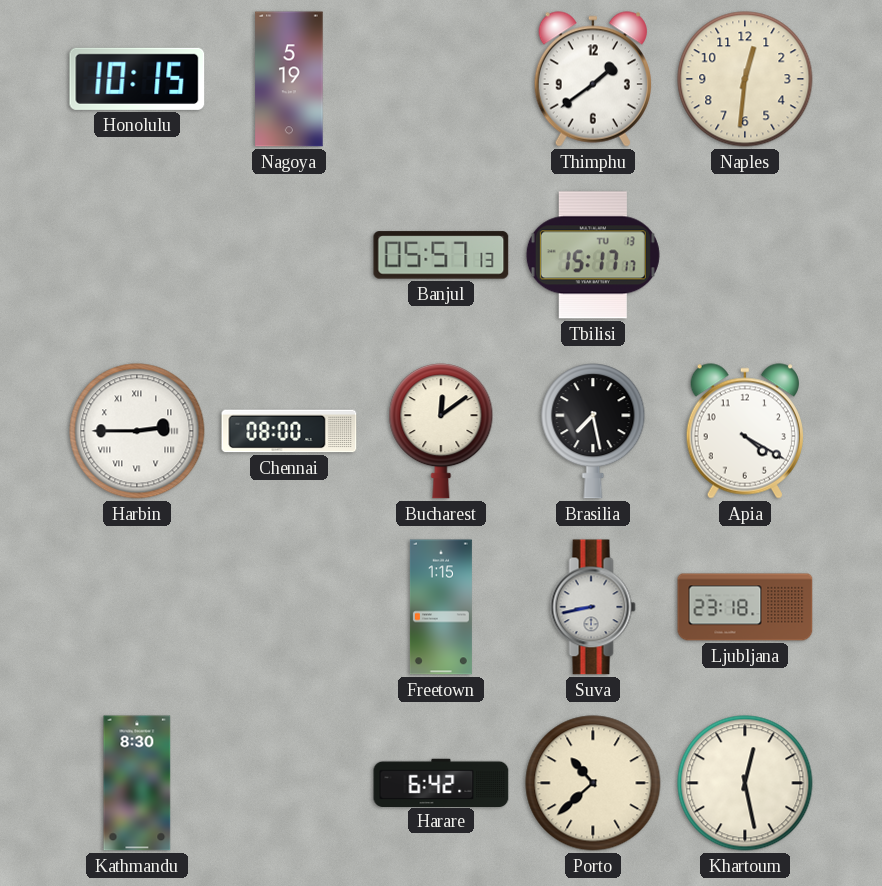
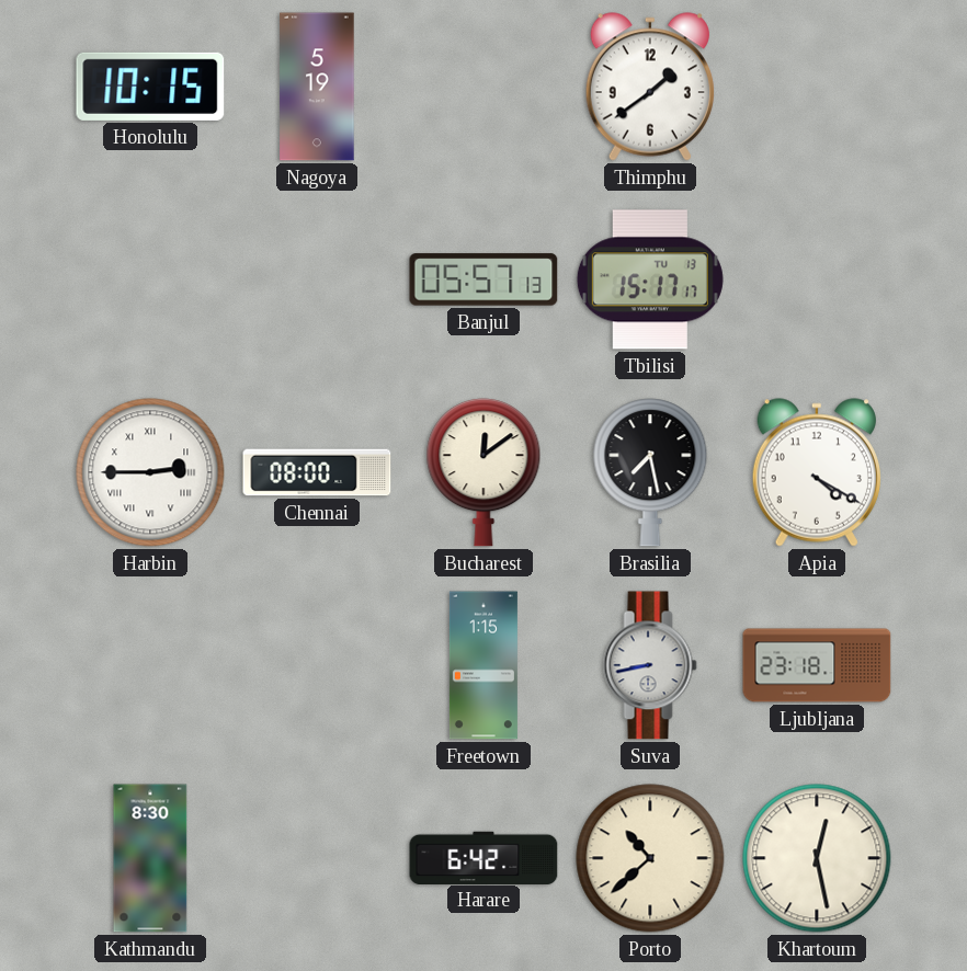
Naples: 12:31 -> none (745, 79)
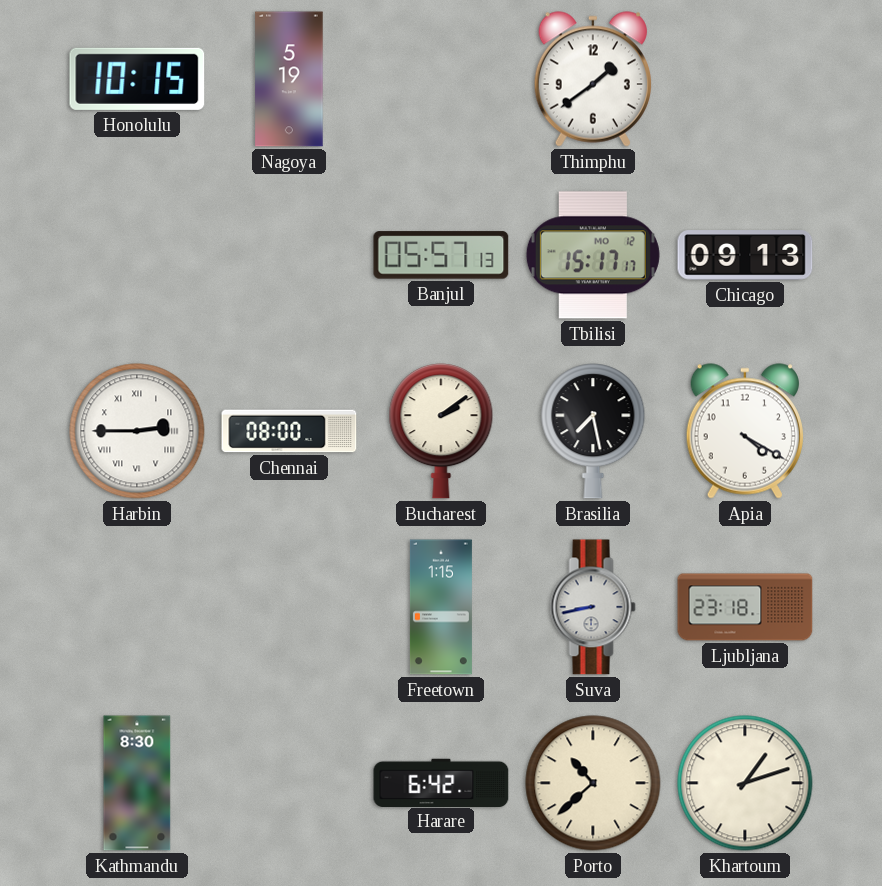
Tbilisi date: TU 13 -> MO 12 (593, 255)
Chicago: none -> 09:13 (745, 255)
Bucharest: 12:09 -> 2:09 (441, 431)
Khartoum: 12:28 -> 1:12 (745, 783)
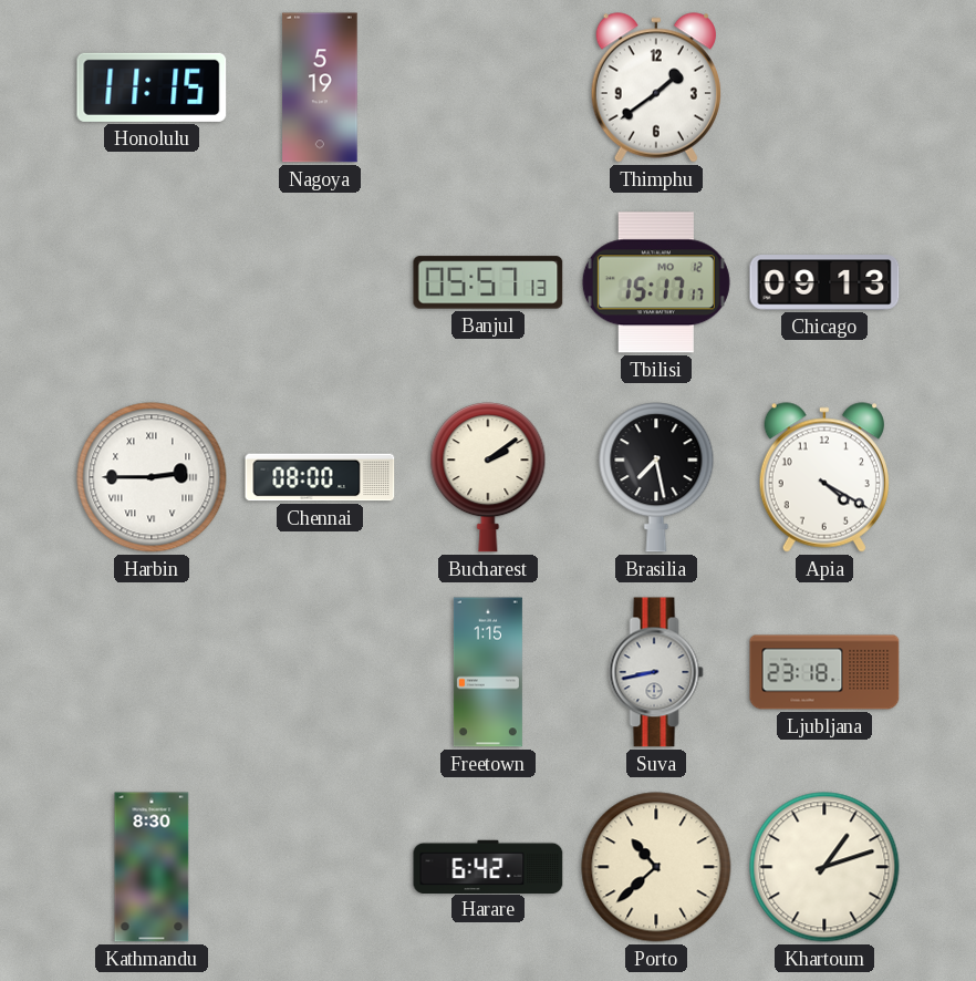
Honolulu: 10:15 -> 11:15 (152, 87)
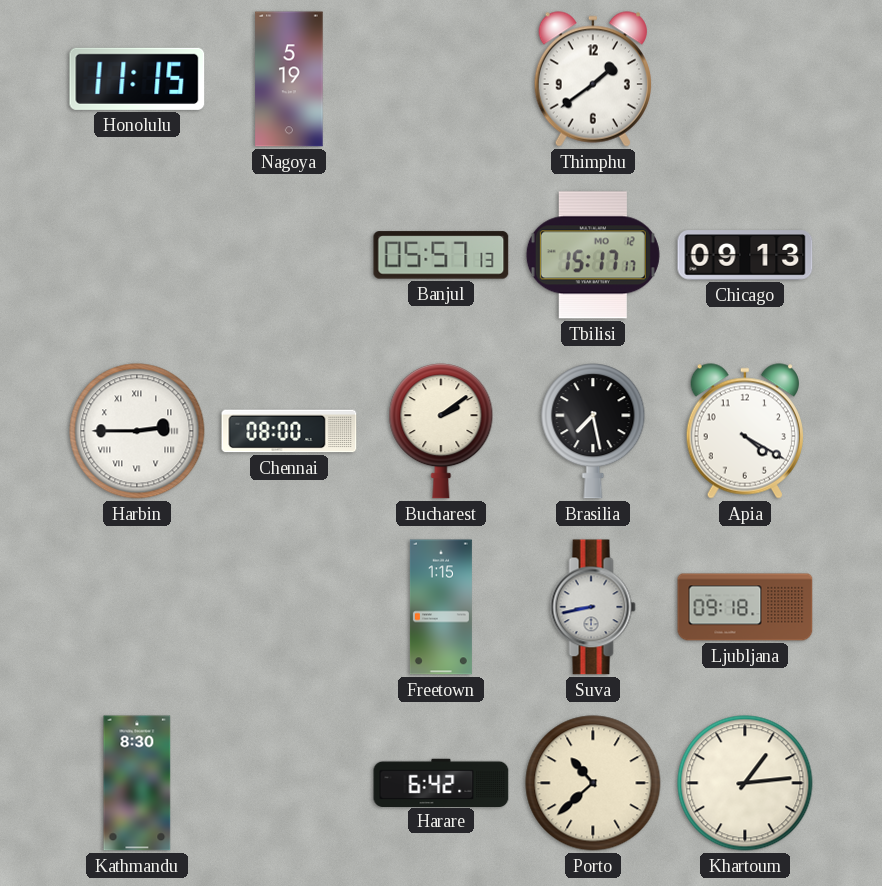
Ljubljana: 23:18 -> 09:18 (745, 607)
Khartoum: 1:12 -> 1:14 (745, 783)
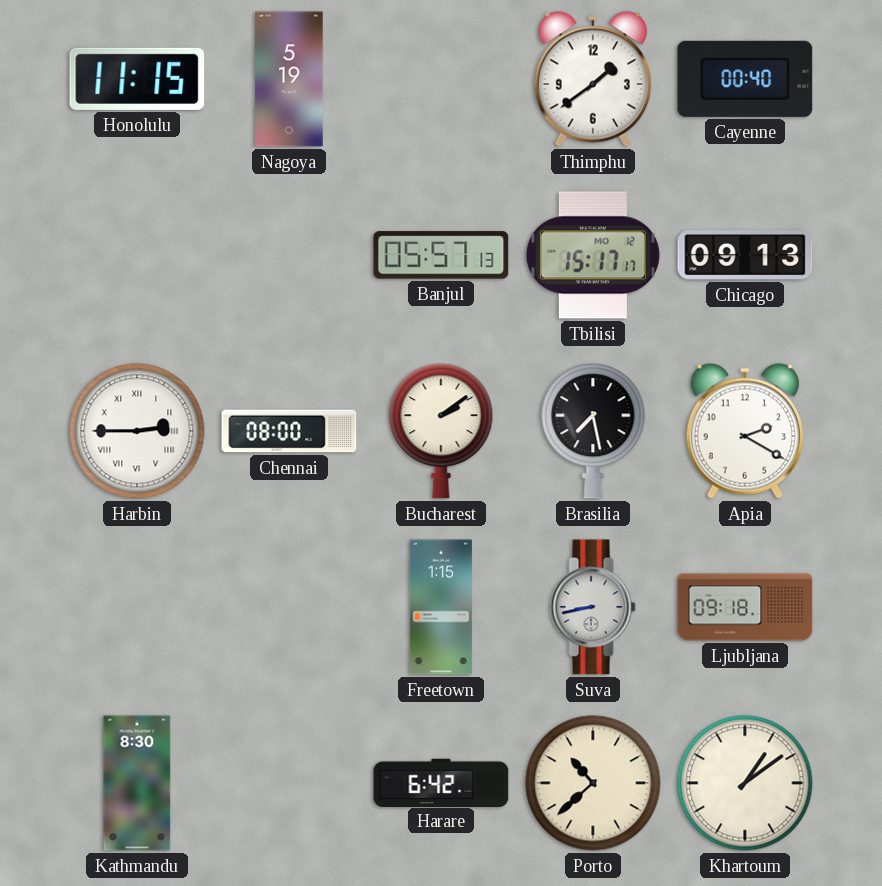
Cayenne: none -> 00:40 (745, 79)
Apia: 4:20 -> 2:20 (745, 431)
Khartoum: 1:14 -> 1:09 (745, 783)
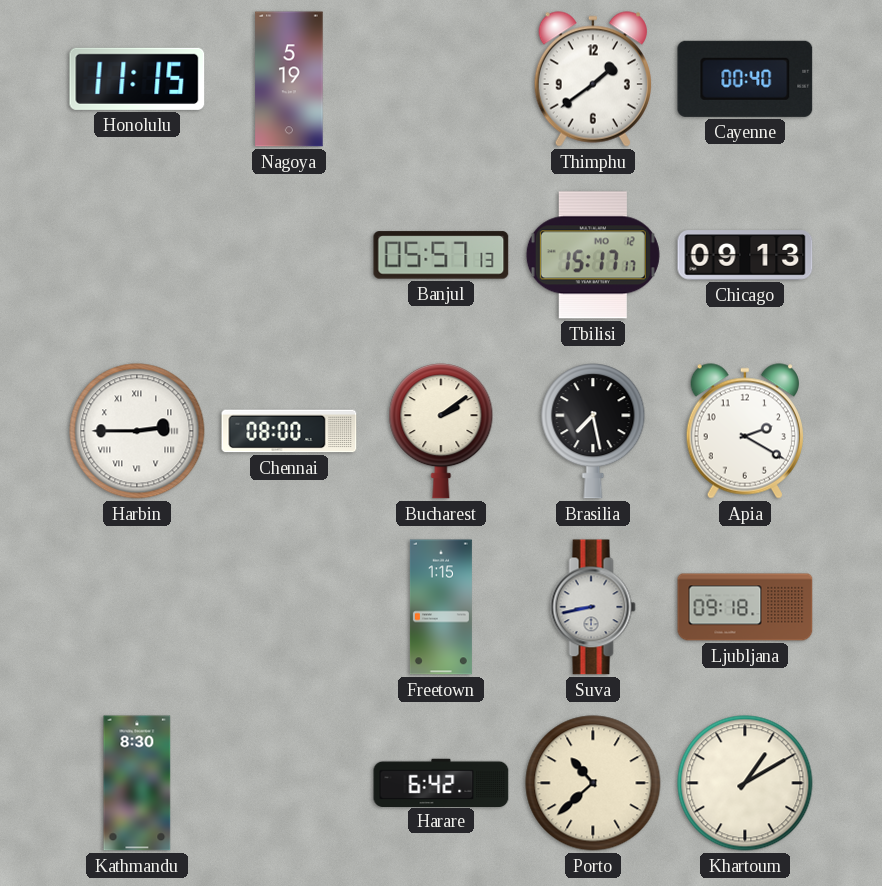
Khartoum: 1:09 -> 1:10 (745, 783)
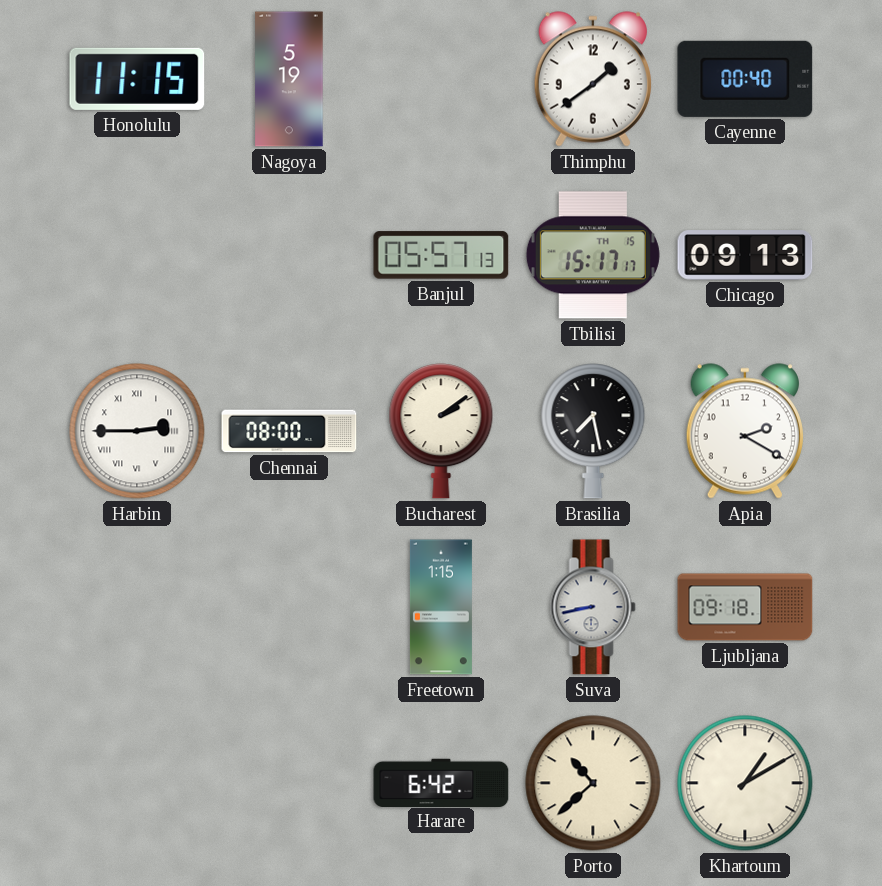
Tbilisi date: MO 12 -> TH 15 (593, 255)
Kathmandu: 8:30 -> none (137, 783)
